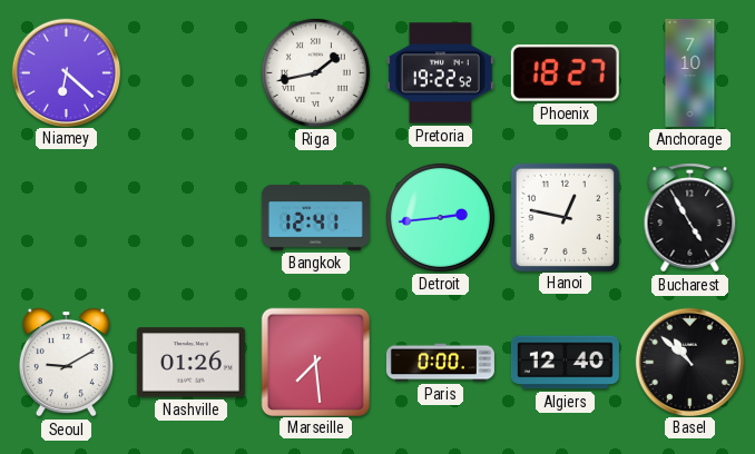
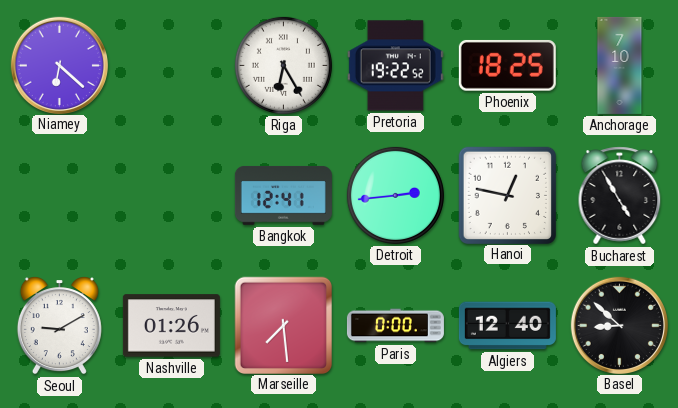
Riga: 1:43 -> 6:25 (283, 65)
Phoenix: 18:27 -> 18:25 (507, 65)
Basel: 10:52 -> 8:52 (619, 325)
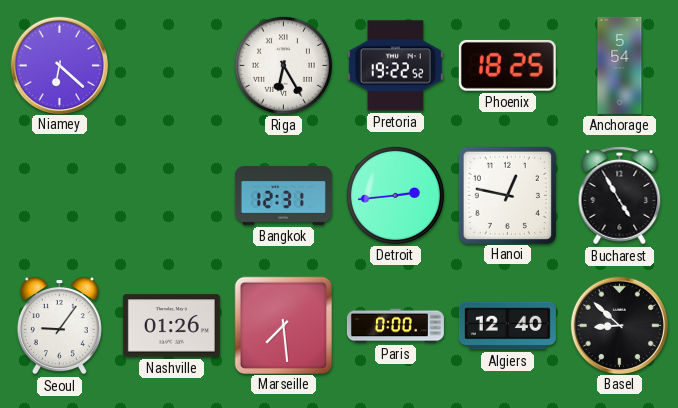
Anchorage: 7:10 -> 5:54 (620, 65)
Bangkok: 12:41 -> 12:31 (283, 195)
Seoul: 9:10 -> 9:06 (59, 326)
